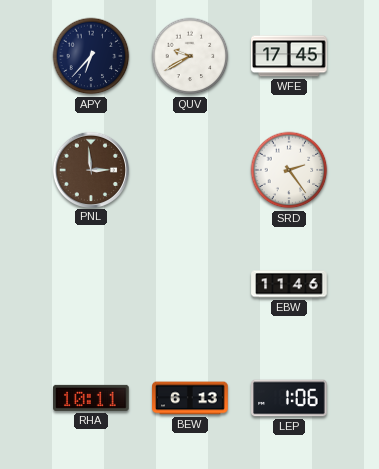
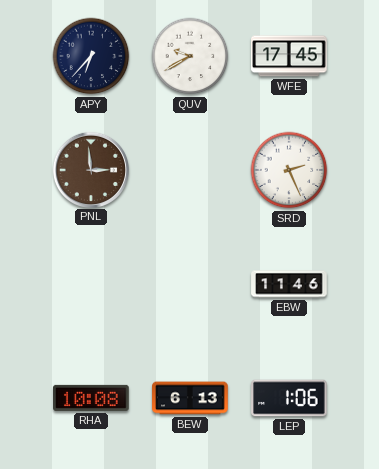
SRD: 2:24 -> 2:26 (289, 170)
RHA: 10:11 -> 10:08 (91, 398)
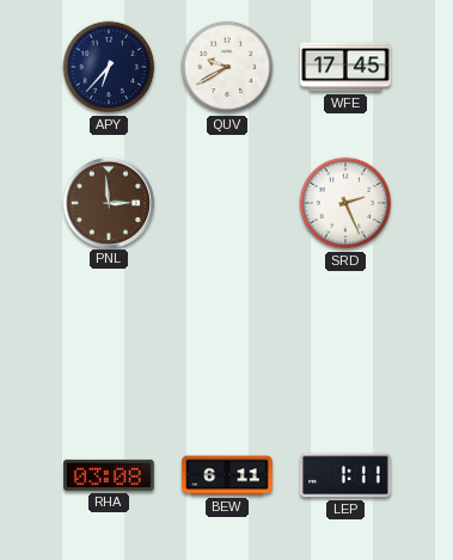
EBW: 11:46 -> none (289, 284)
RHA: 10:08 -> 03:08 (109, 475)
BEW: 6:13 -> 6:11 (227, 475)
LEP: 1:06 -> 1:11 (345, 475)
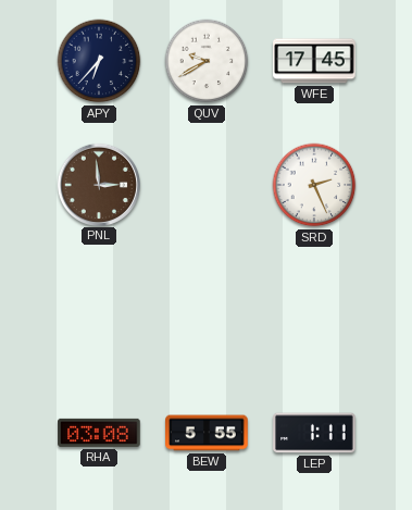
BEW: 6:11 -> 5:55 (207, 433)
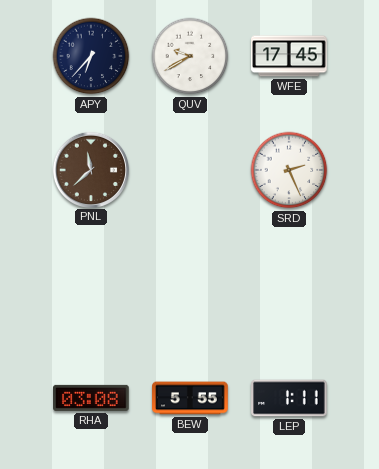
PNL: 2:59 -> 11:38 (90, 169)
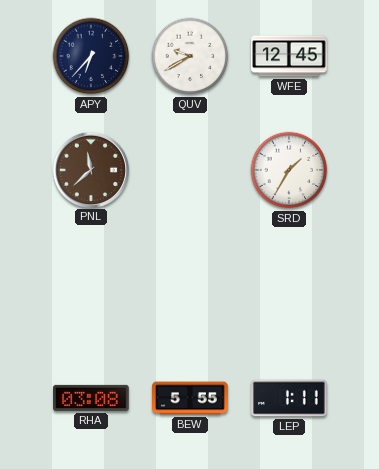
WFE: 17:45 -> 12:45 (289, 56)
SRD: 2:26 -> 1:35 (289, 170)
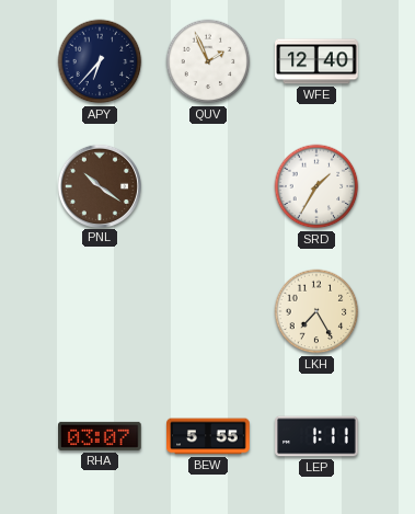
QUV: 9:40 -> 1:56 (208, 61)
WFE: 12:45 -> 12:40 (316, 61)
PNL: 11:38 -> 10:21 (99, 185)
LKH: none -> 7:25 (316, 311)
RHA: 03:08 -> 03:07 (100, 436)
